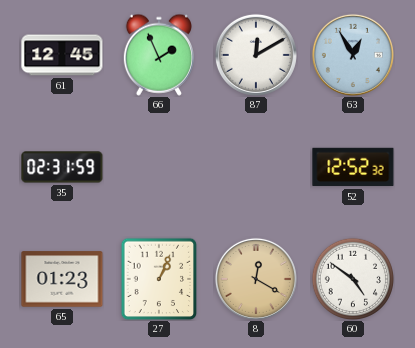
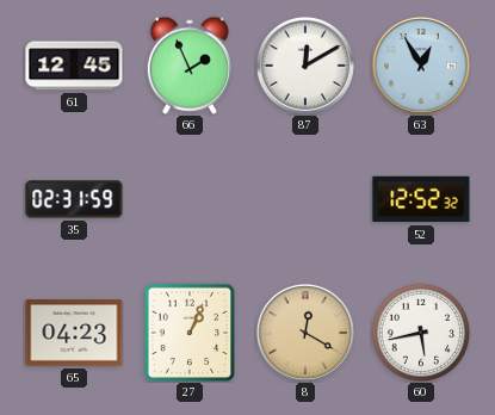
65: 01:23 -> 04:23 (74, 333)
60: 4:51 -> 5:43 (420, 332)
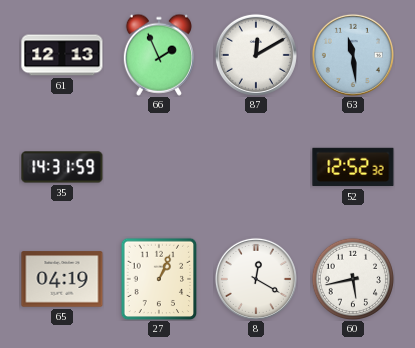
61: 12:45 -> 12:13 (62, 55)
63: 12:55 -> 11:29 (353, 55)
35: 02:31 -> 14:31 (62, 167)
65: 04:23 -> 04:19 (62, 279)
8 dial: champagne -> white (256, 279)
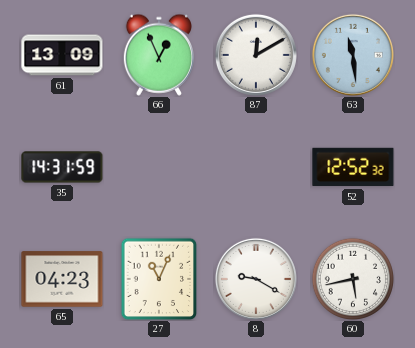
61: 12:13 -> 13:09 (62, 55)
66: 1:56 -> 12:56 (159, 55)
65: 04:19 -> 04:23 (62, 279)
27: 1:04 -> 11:04 (159, 279)
8: 12:20 -> 9:20 (256, 279)
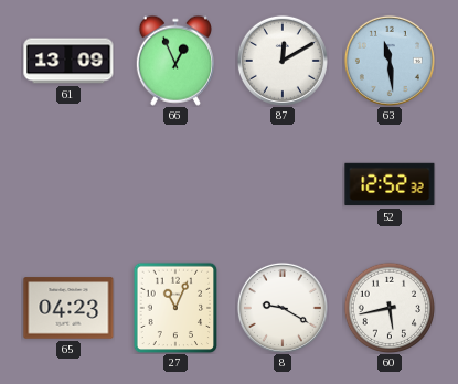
35: 14:31 -> none (62, 167)
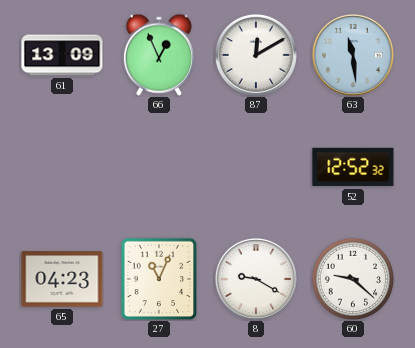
60: 5:43 -> 9:22 (352, 278)
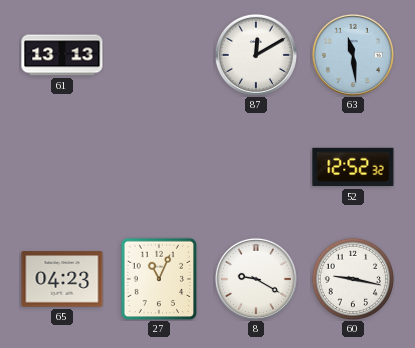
61: 13:09 -> 13:13 (62, 55)
66: 12:56 -> none (159, 55)
60: 9:22 -> 9:17 (352, 278)
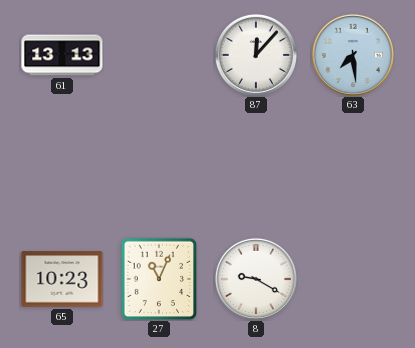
87: 12:10 -> 12:07 (256, 55)
63: 11:29 -> 7:29 (353, 55)
52: 12:52 -> none (353, 167)
65: 04:23 -> 10:23 (62, 279)
60: 9:17 -> none (352, 278)
